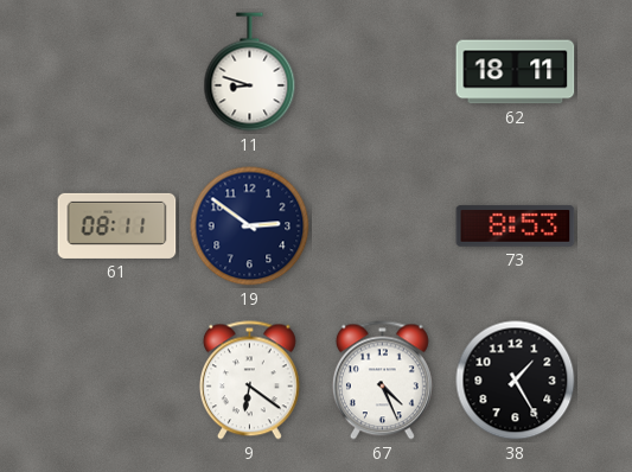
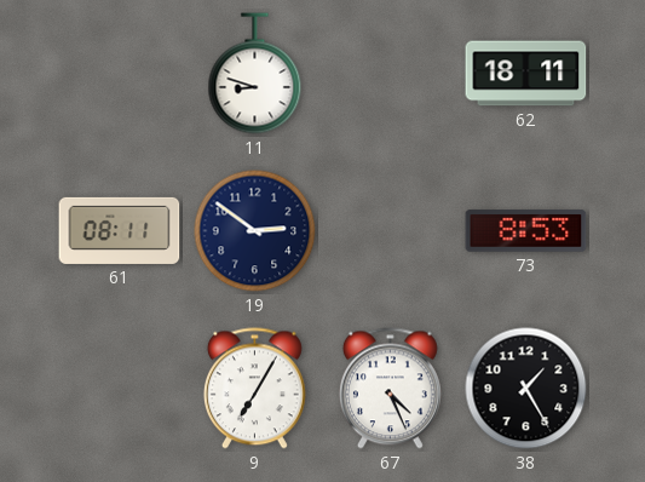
9: 6:21 -> 7:05 (254, 389)
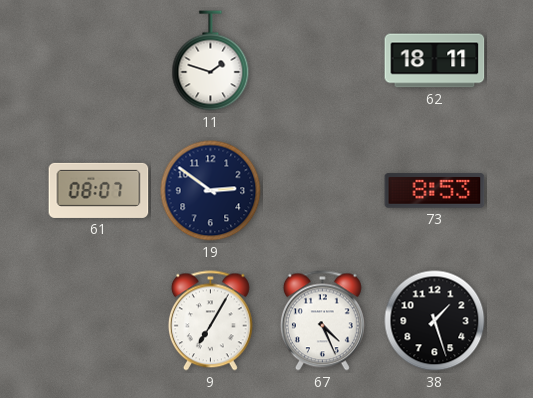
11: 8:48 -> 1:48 (211, 61)
61: 08:11 -> 08:07 (99, 190)
38: 1:25 -> 1:27 (435, 321)
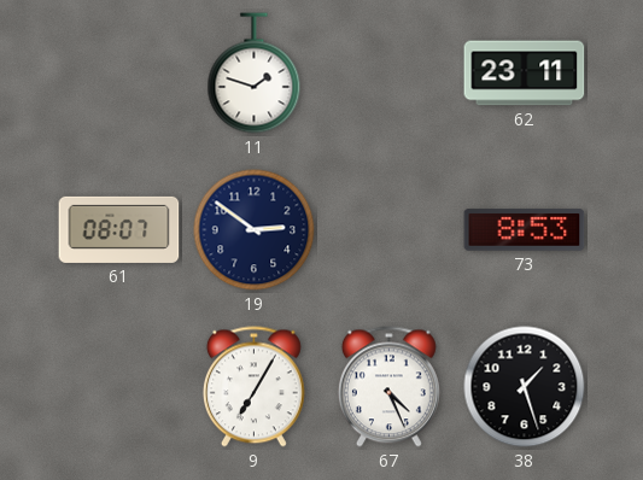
62: 18:11 -> 23:11 (525, 74)
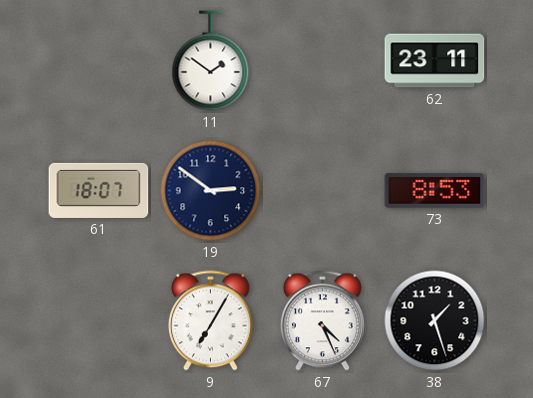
11: 1:48 -> 1:51 (211, 61)
61: 08:07 -> 18:07 (99, 190)
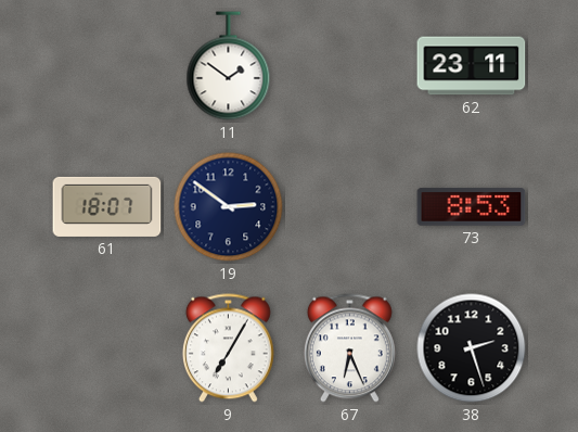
67: 4:26 -> 6:26 (349, 348)
38: 1:27 -> 2:27 (472, 348)
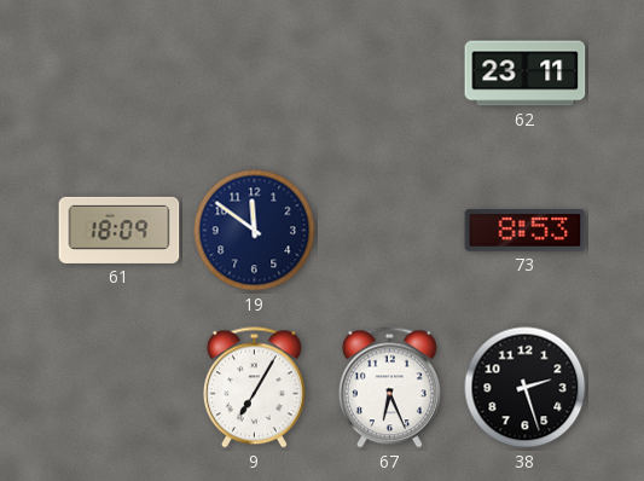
11: 1:51 -> none (229, 66)
61: 18:07 -> 18:09 (120, 230)
19: 2:51 -> 11:51 (255, 231)
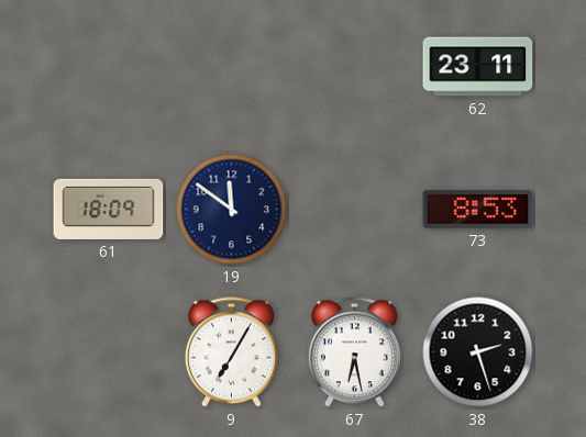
67: 6:26 -> 6:28 (354, 352)
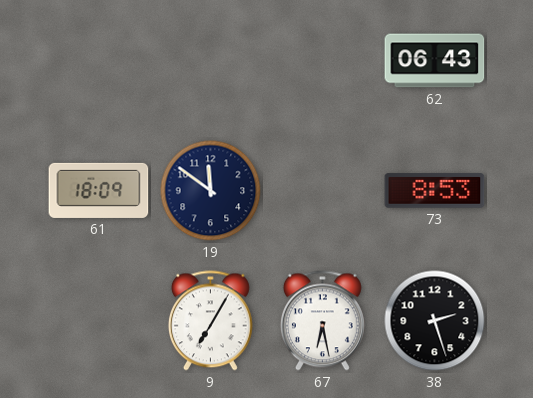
62: 23:11 -> 06:43 (435, 61)
